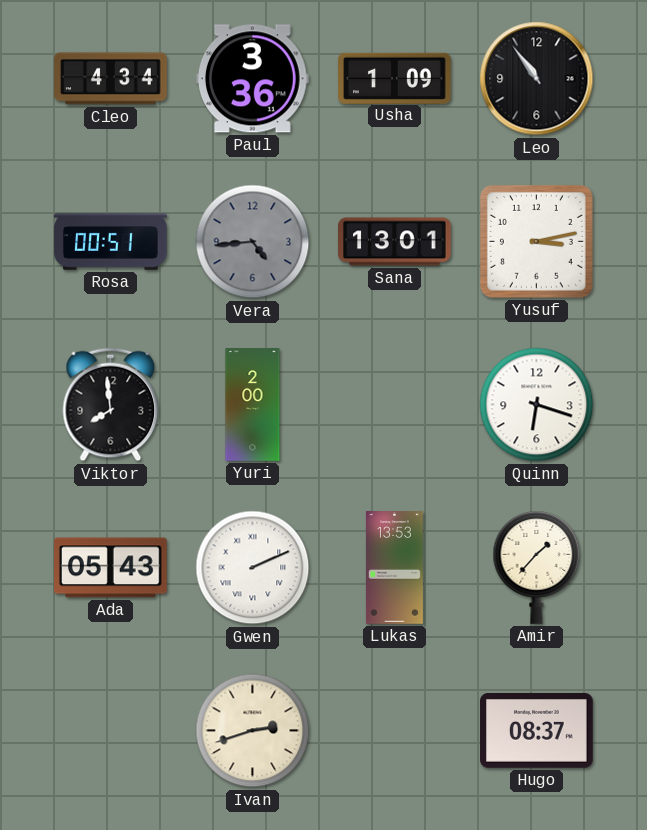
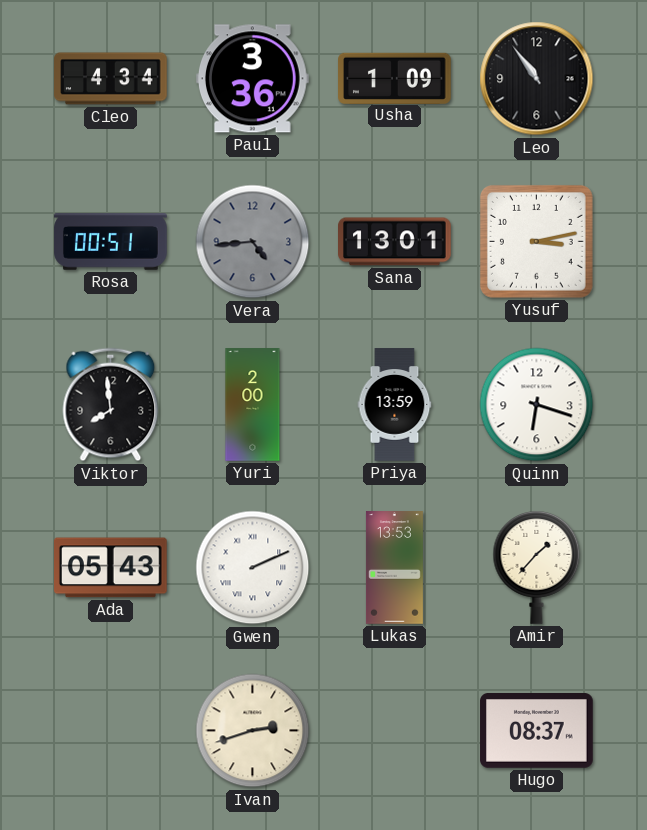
Priya: none -> 13:59 (395, 405)
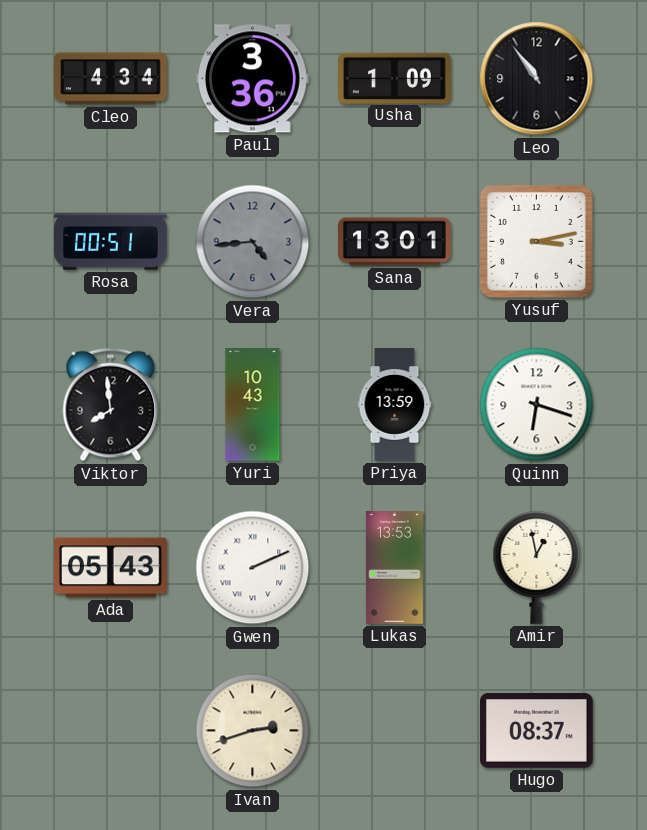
Yuri: 2:00 -> 10:43 (253, 405)
Amir: 1:37 -> 12:58 (537, 568)
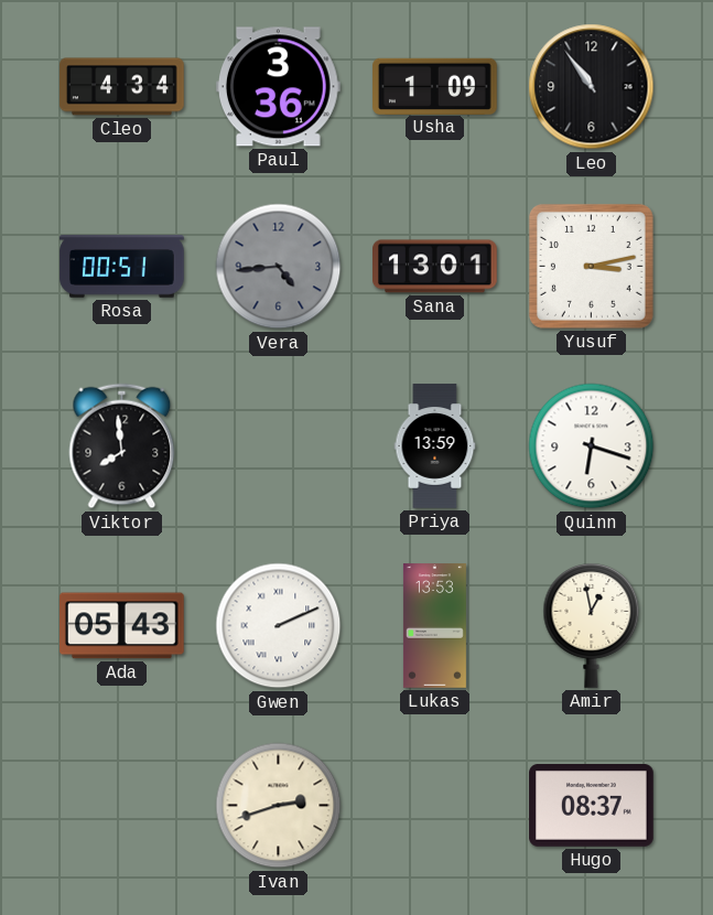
Yuri: 10:43 -> none (253, 405)
